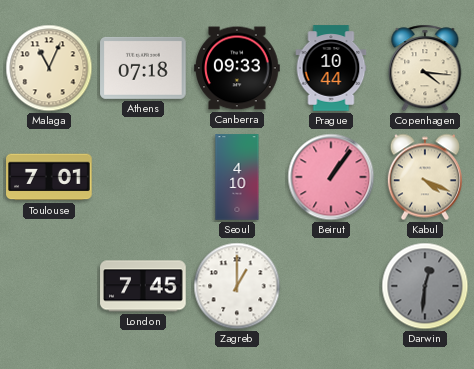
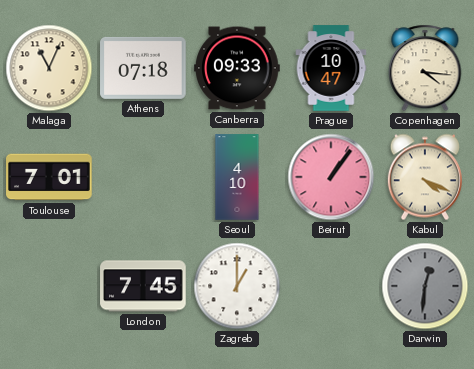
Prague: 10:44 -> 10:47 (331, 68)
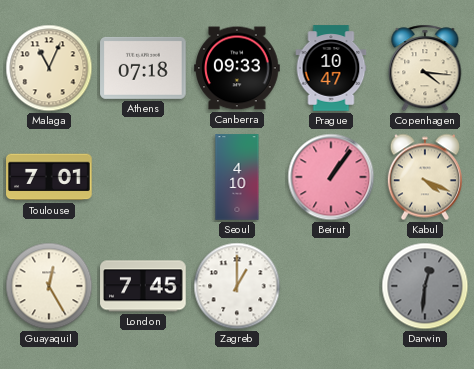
Guayaquil: none -> 12:25 (49, 286)
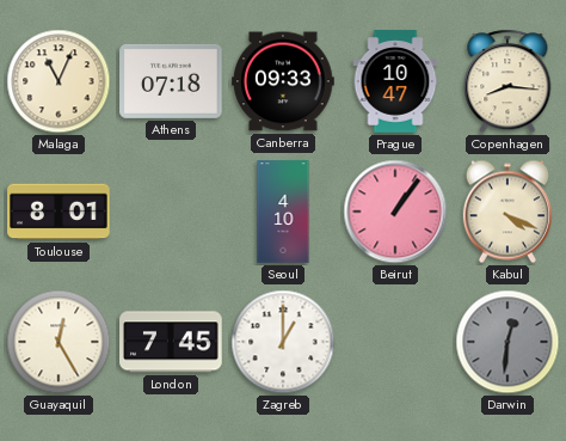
Copenhagen: 4:16 -> 8:16 (507, 81)
Toulouse: 7:01 -> 8:01 (59, 212)
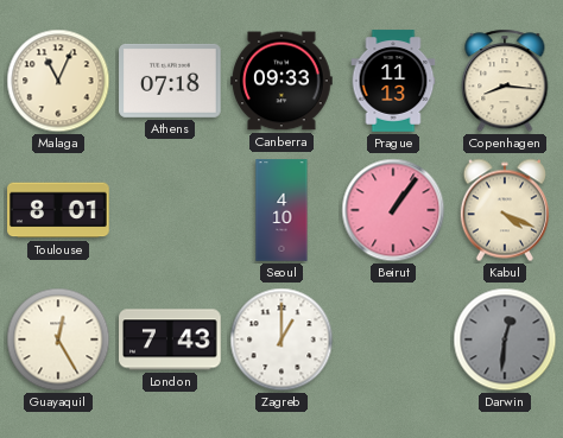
Prague: 10:47 -> 11:13 (393, 81)
London: 7:45 -> 7:43 (170, 339)
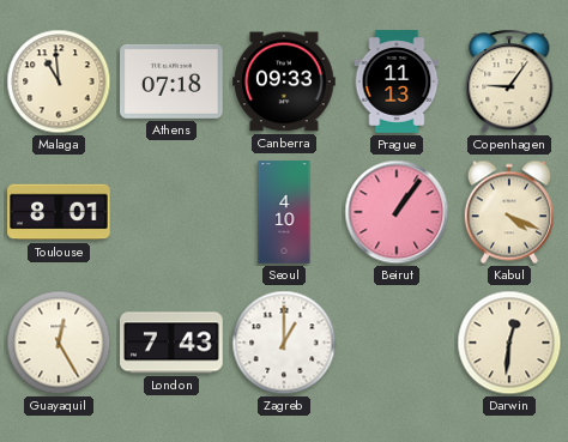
Malaga: 11:04 -> 10:59 (59, 81)
Copenhagen: 8:16 -> 9:06 (509, 81)
Darwin dial: grey -> cream (509, 343)
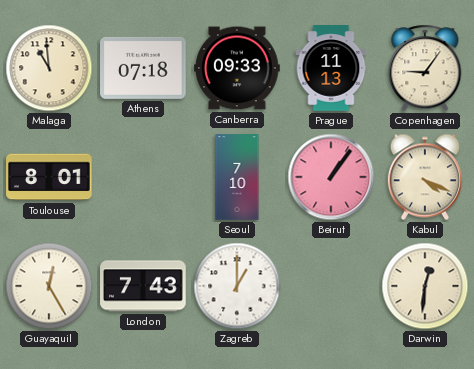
Seoul: 4:10 -> 7:10 (237, 177)
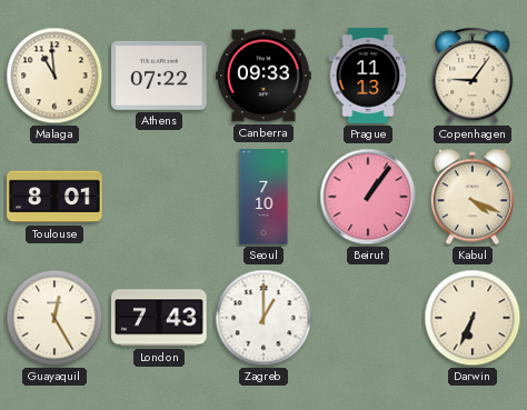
Athens: 07:18 -> 07:22 (159, 76)
Darwin: 12:31 -> 6:34 (473, 318)
